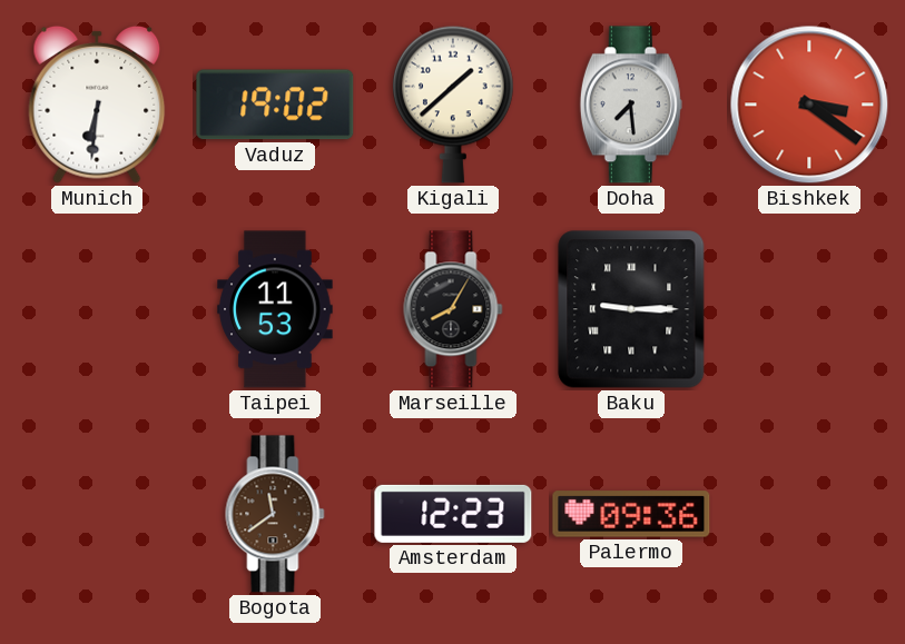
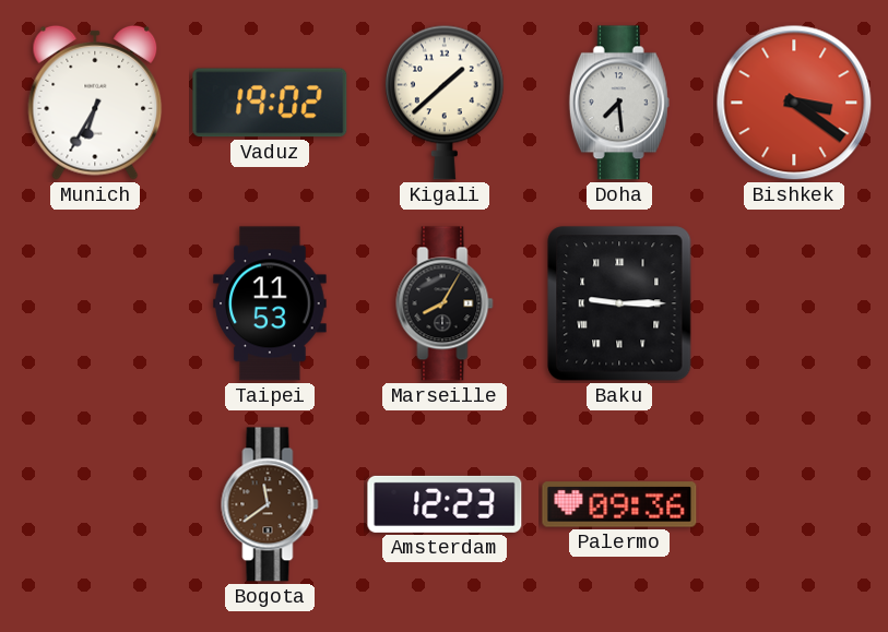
Munich: 6:31 -> 6:35 (95, 103)
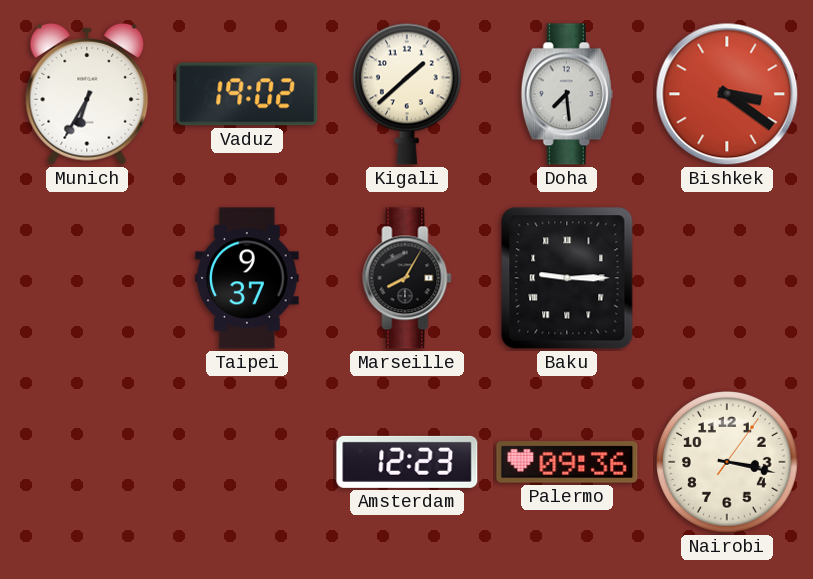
Taipei: 11:53 -> 9:37 (247, 278)
Bogota: 11:39 -> none (270, 504)
Nairobi: none -> 3:17 (728, 463)
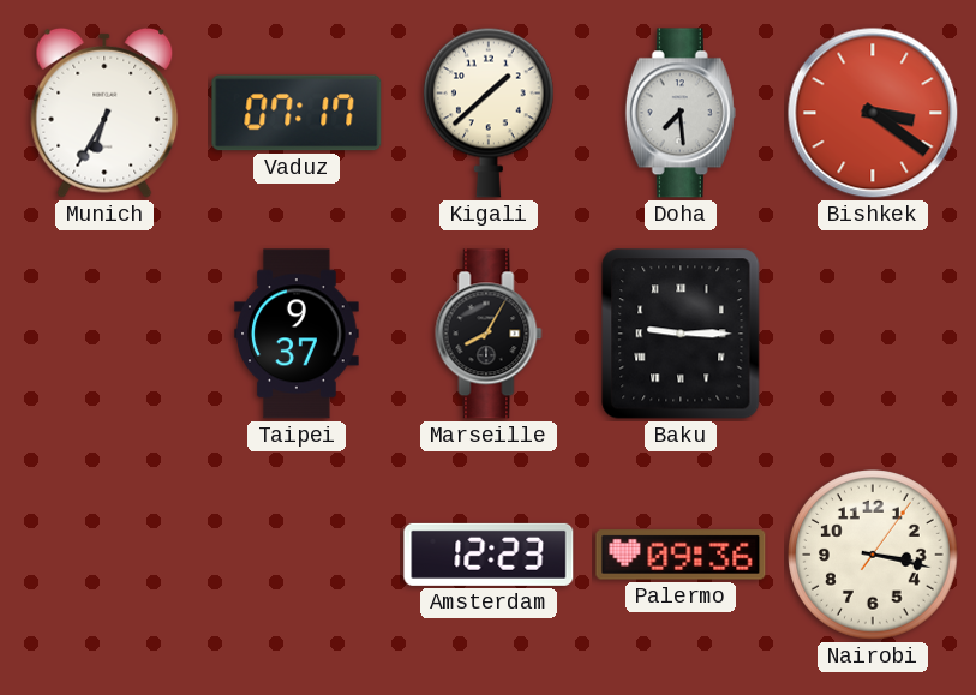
Vaduz: 19:02 -> 07:17 (297, 113)
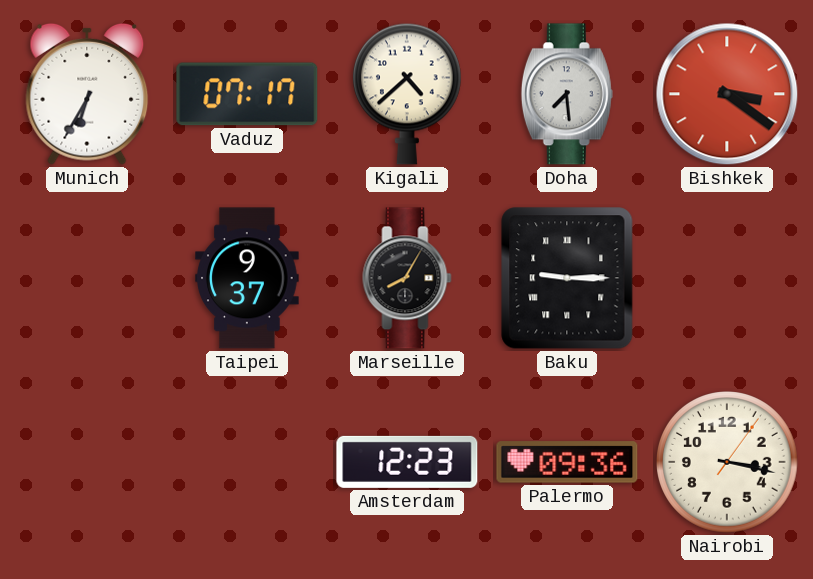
Kigali: 1:38 -> 4:38 (407, 94)
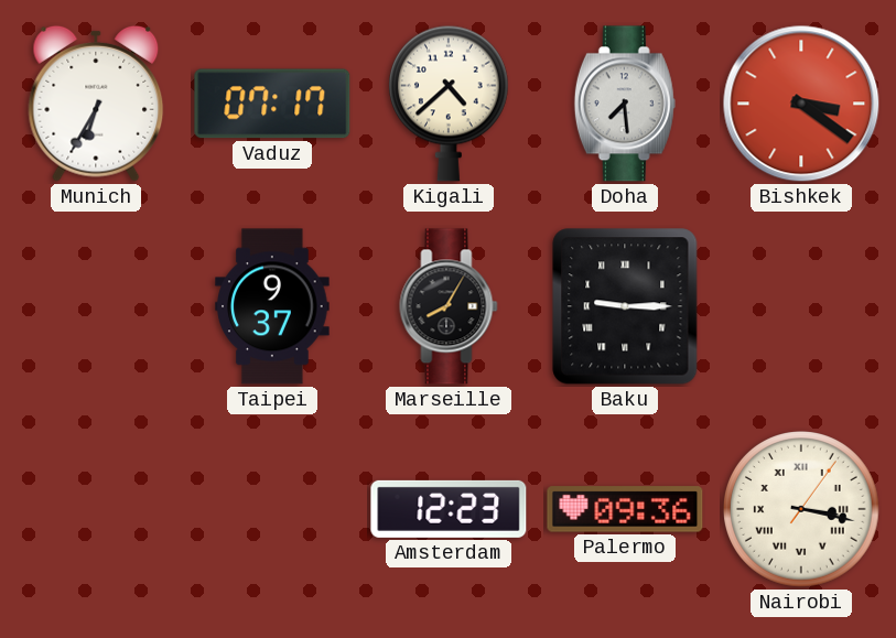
Nairobi numerals: Arabic -> Roman (802, 510)
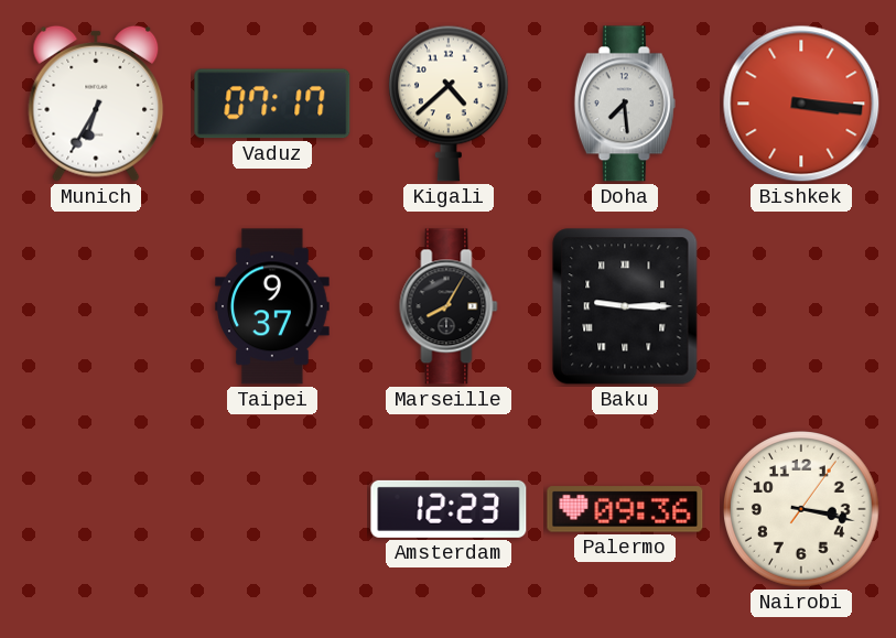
Bishkek: 3:21 -> 3:16 (801, 104)
Nairobi numerals: Roman -> Arabic (802, 510)
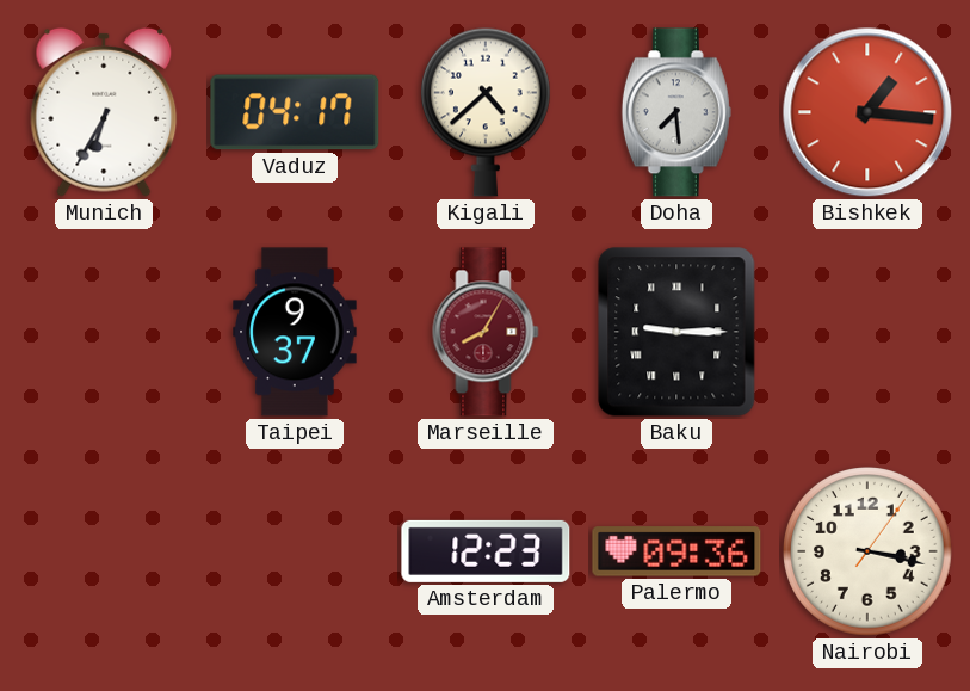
Vaduz: 07:17 -> 04:17 (295, 112)
Bishkek: 3:16 -> 1:16 (867, 112)
Marseille dial: black -> burgundy (486, 332)
